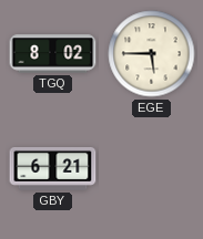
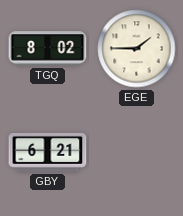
EGE: 5:45 -> 1:45 (137, 49)
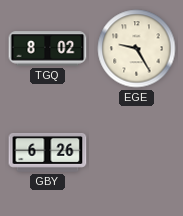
EGE: 1:45 -> 9:25 (137, 49)
GBY: 6:21 -> 6:26 (48, 152)
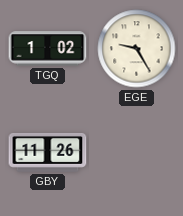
TGQ: 8:02 -> 1:02 (48, 49)
GBY: 6:26 -> 11:26 (48, 152)
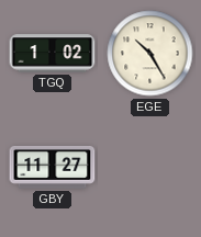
EGE: 9:25 -> 10:25 (150, 54)
GBY: 11:26 -> 11:27 (53, 167)
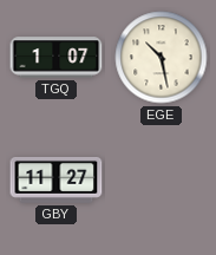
TGQ: 1:02 -> 1:07 (57, 58)
EGE: 10:25 -> 10:28 (162, 58)
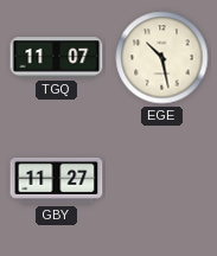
TGQ: 1:07 -> 11:07 (57, 58)
